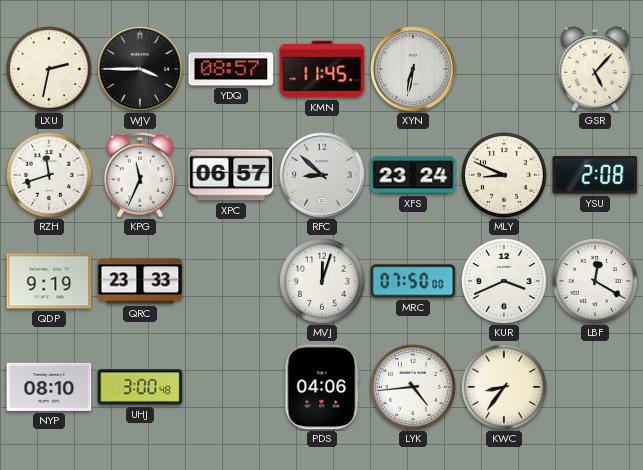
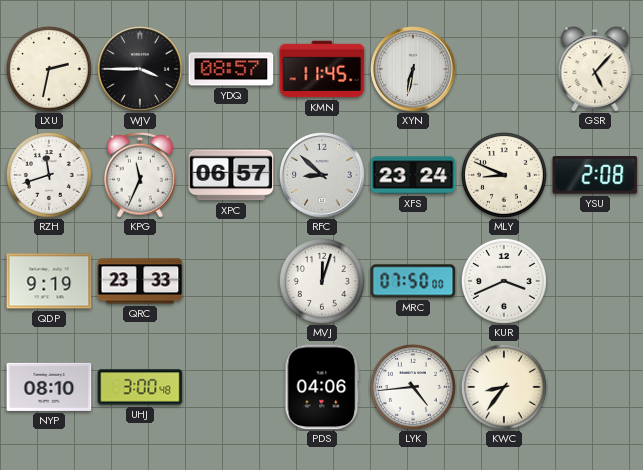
LBF: 12:20 -> none (595, 281)
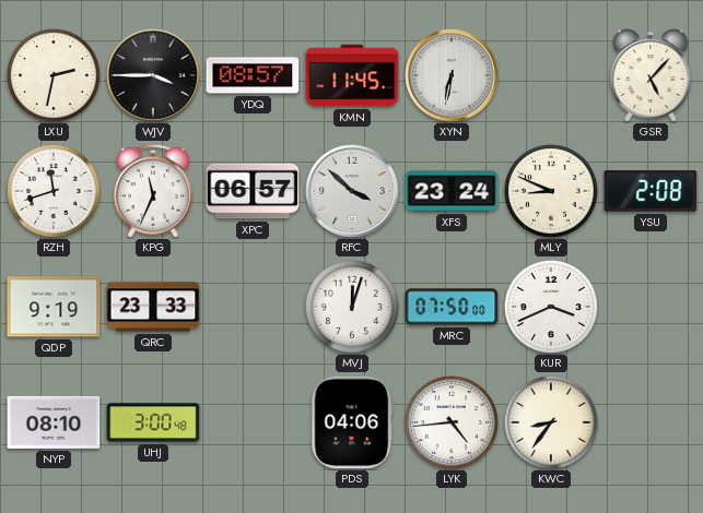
RFC: 8:52 -> 3:52 (352, 191)
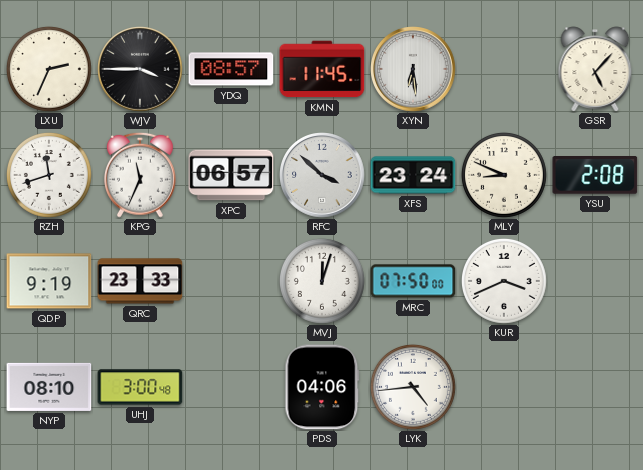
LXU: 2:32 -> 2:34 (49, 69)
XYN: 6:32 -> 6:29 (413, 69)
KWC: 8:36 -> none (551, 422)
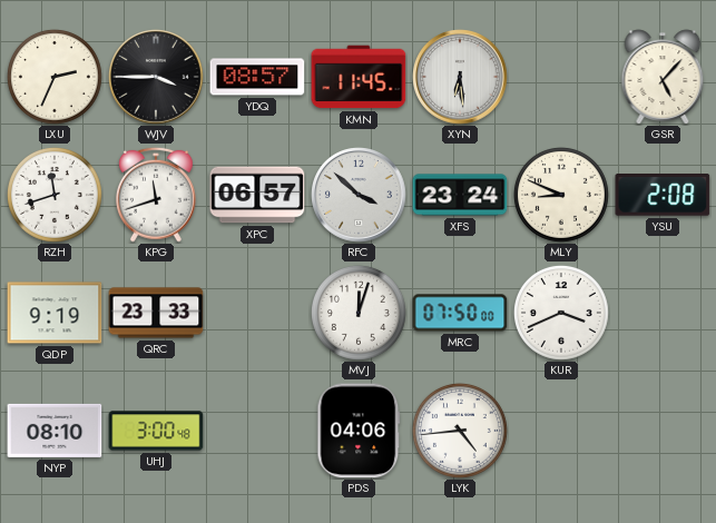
KPG: 11:34 -> 11:42 (156, 195)
